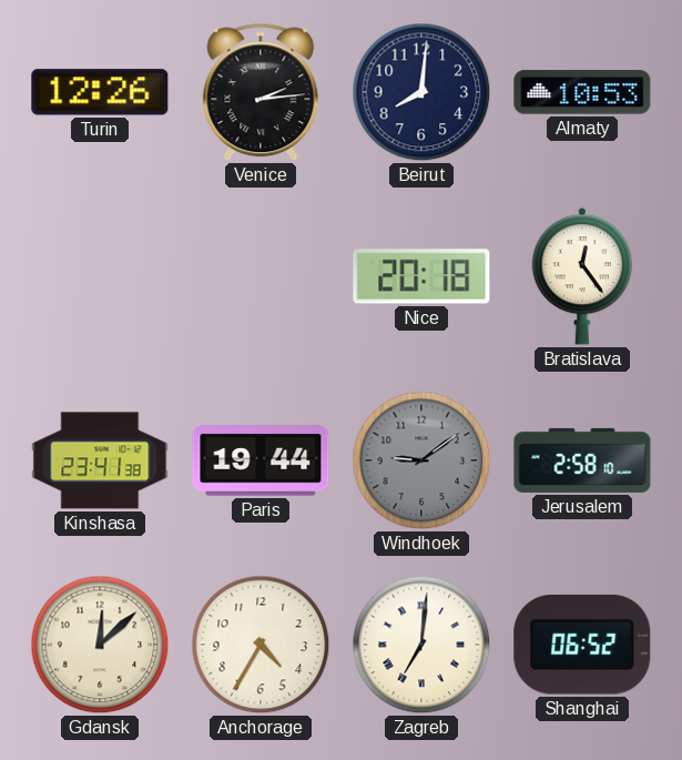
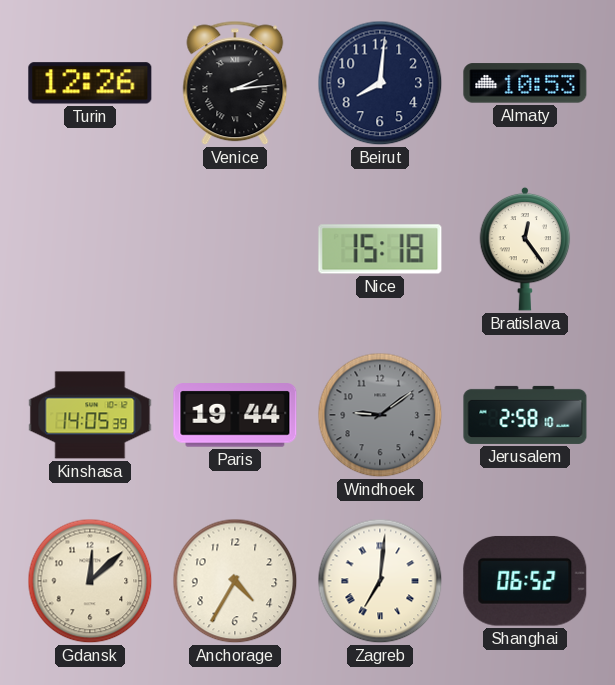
Nice: 20:18 -> 15:18 (380, 249)
Kinshasa: 23:41 -> 14:05 (90, 415)
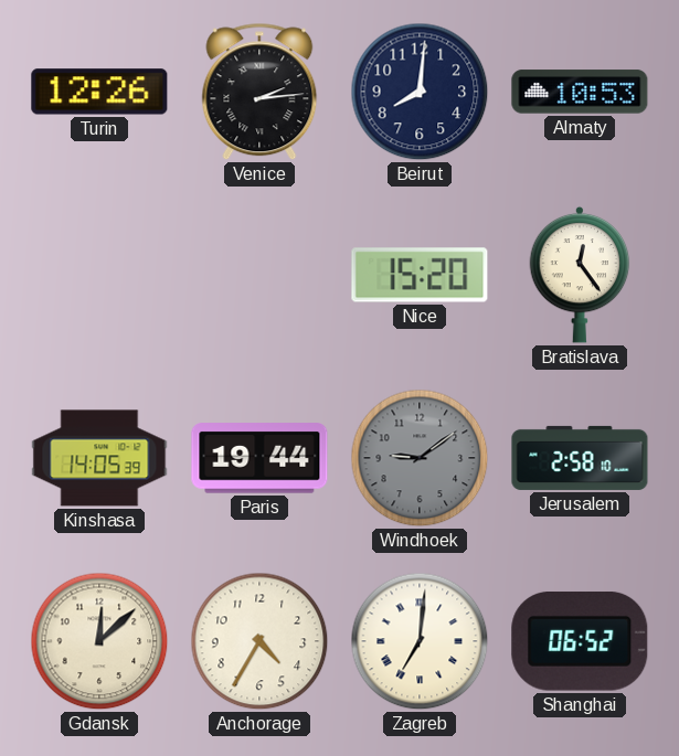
Nice: 15:18 -> 15:20 (420, 275)
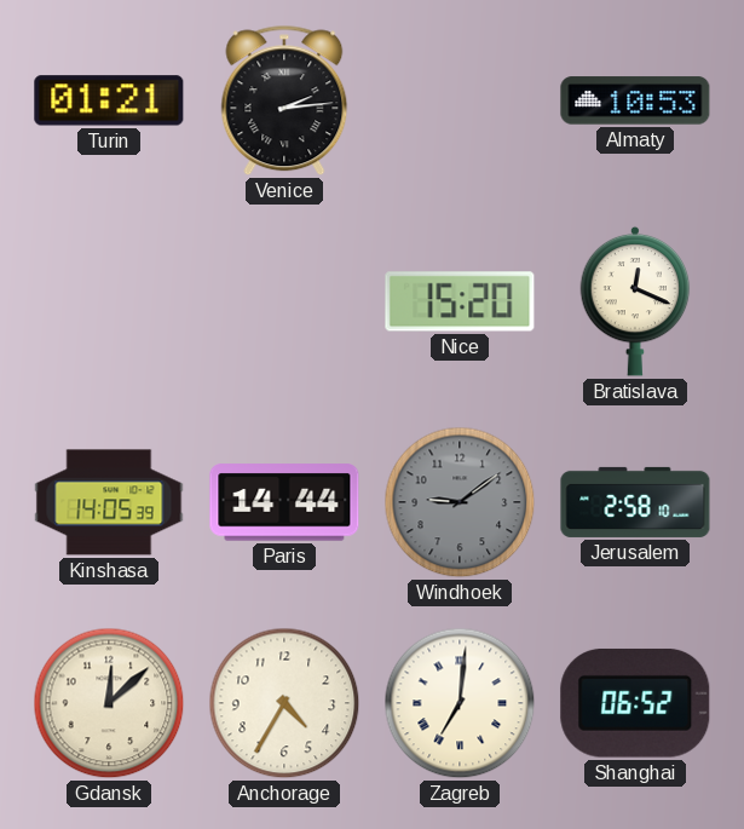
Turin: 12:26 -> 01:21 (109, 100)
Beirut: 8:01 -> none (420, 92)
Bratislava: 12:24 -> 12:19 (635, 301)
Paris: 19:44 -> 14:44 (284, 502)
